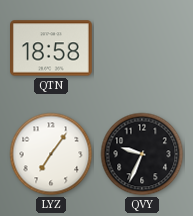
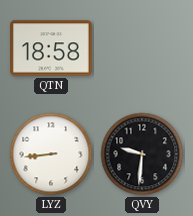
LYZ: 7:06 -> 8:44 (51, 154)
QVY: 9:34 -> 9:31 (142, 154)
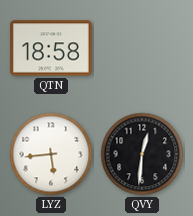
LYZ: 8:44 -> 5:44 (51, 154)
QVY: 9:31 -> 12:31 (142, 154)
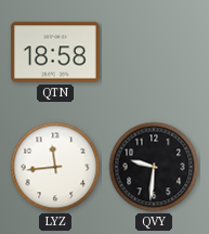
LYZ: 5:44 -> 11:44 (55, 167)
QVY: 12:31 -> 9:31 (154, 167)
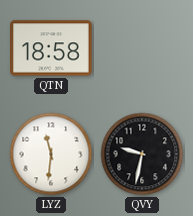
LYZ: 11:44 -> 11:31 (51, 154)
QVY: 9:31 -> 9:32 (142, 154)
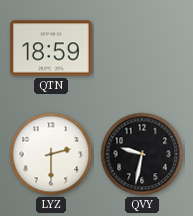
QTN: 18:58 -> 18:59 (52, 48)
LYZ: 11:31 -> 2:30 (51, 154)
